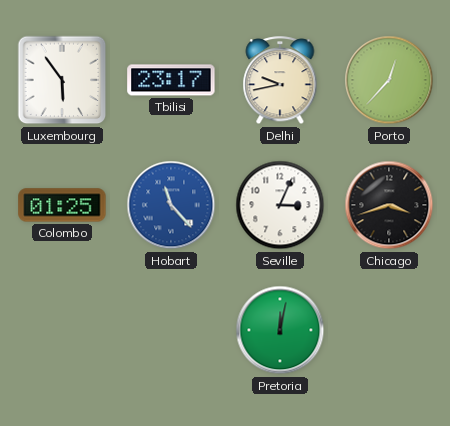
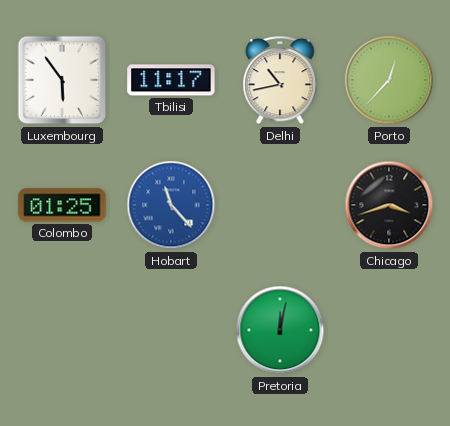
Tbilisi: 23:17 -> 11:17 (171, 80)
Delhi: 9:43 -> 10:43 (280, 81)
Seville: 3:04 -> none (280, 205)
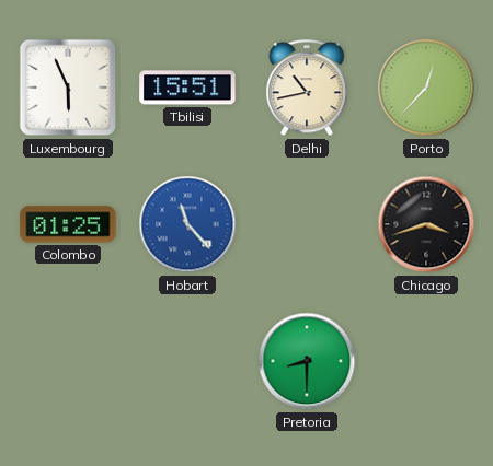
Luxembourg: 5:54 -> 5:56 (68, 88)
Tbilisi: 11:17 -> 15:51 (187, 88)
Pretoria: 12:02 -> 8:30 (307, 361)
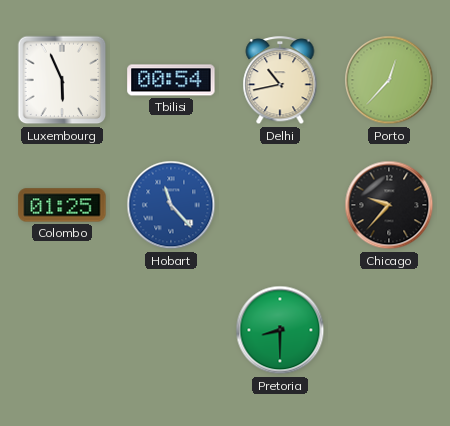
Tbilisi: 15:51 -> 00:54 (171, 80)
Chicago: 3:42 -> 9:37 (389, 205)
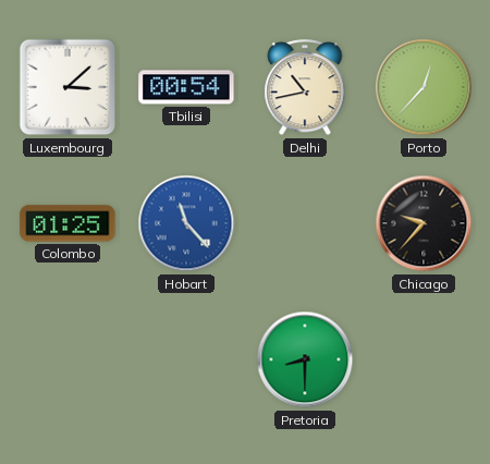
Luxembourg: 5:56 -> 3:08 (68, 87)
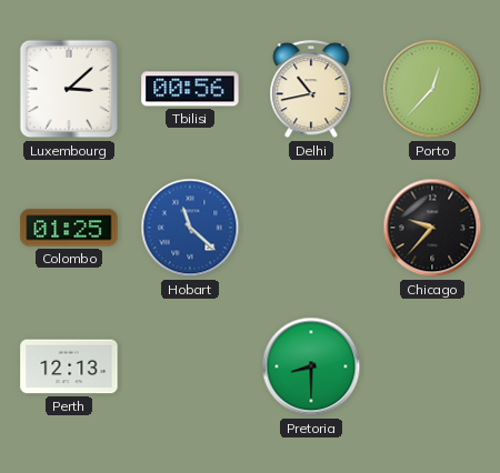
Tbilisi: 00:54 -> 00:56 (190, 89)
Hobart: 11:23 -> 11:22 (190, 228)
Perth: none -> 12:13 (69, 366)
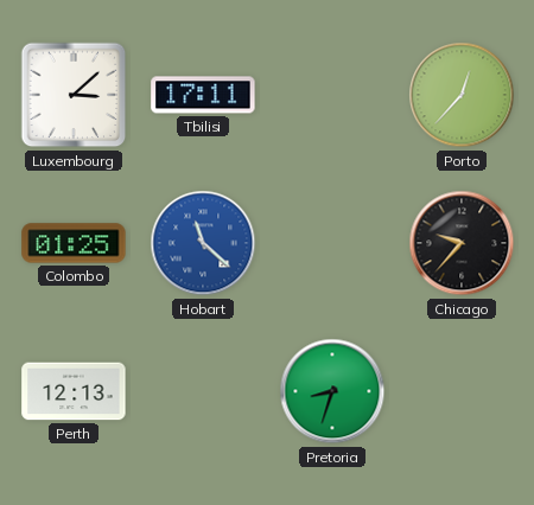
Tbilisi: 00:56 -> 17:11 (203, 95)
Delhi: 10:43 -> none (311, 90)
Pretoria: 8:30 -> 8:33 (332, 391)
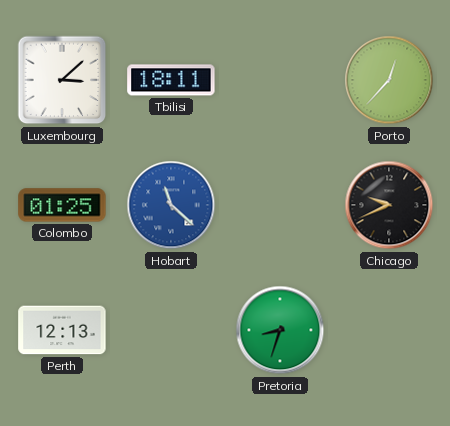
Tbilisi: 17:11 -> 18:11 (171, 80)
Chicago: 9:37 -> 9:41 (389, 205)
